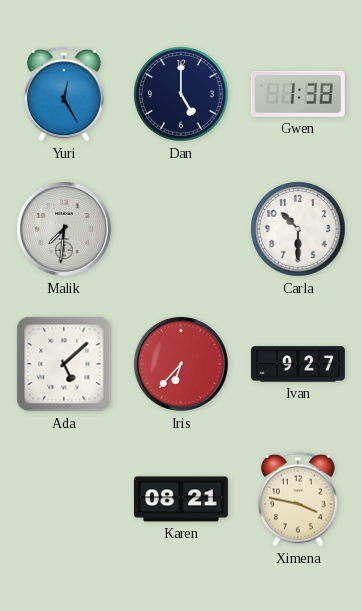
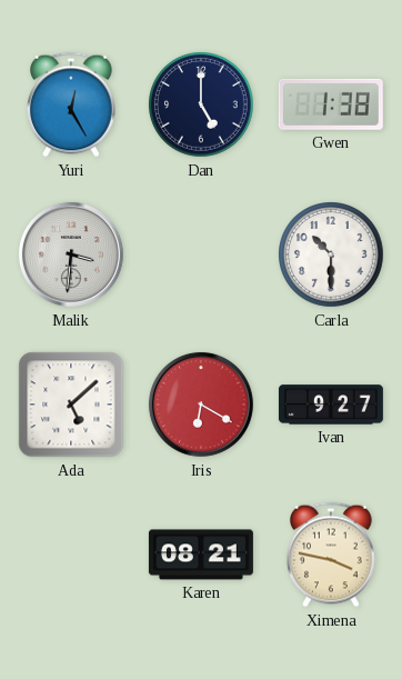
Malik: 7:31 -> 3:31 (71, 254)
Iris: 6:37 -> 6:20 (201, 405)
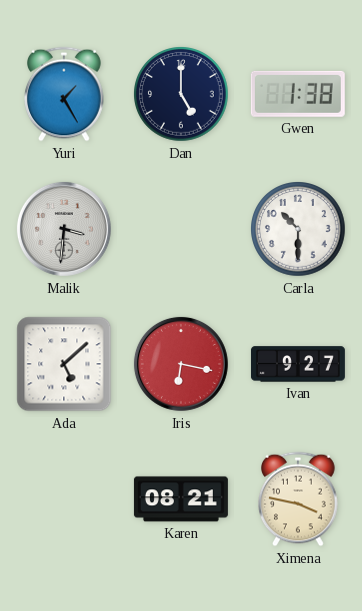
Yuri: 12:25 -> 1:25 (65, 94)
Iris: 6:20 -> 6:17 (181, 364)
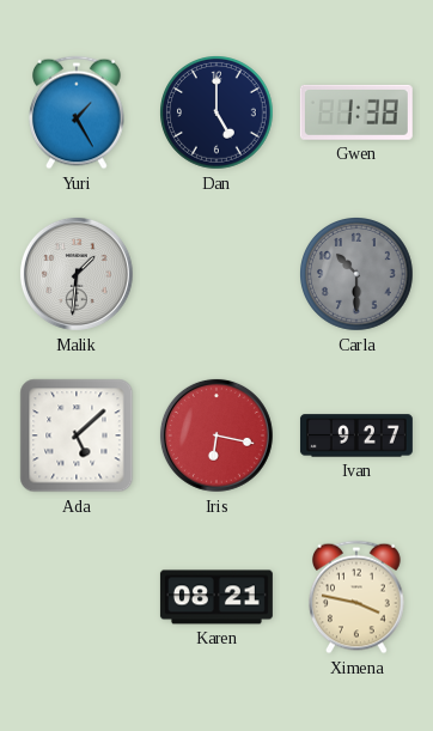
Malik: 3:31 -> 1:31 (77, 274)
Carla dial: white -> grey (358, 275)
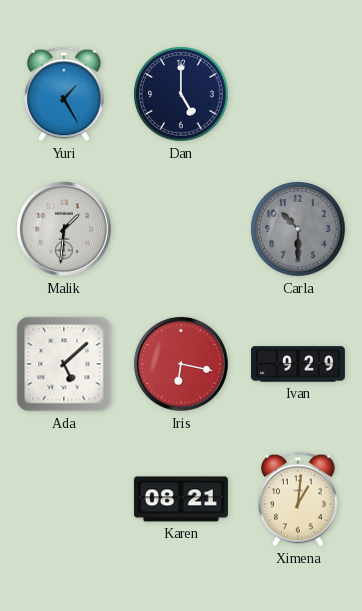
Gwen: 1:38 -> none (356, 112)
Ivan: 9:27 -> 9:29 (298, 364)
Ximena: 3:47 -> 1:01 (299, 499)
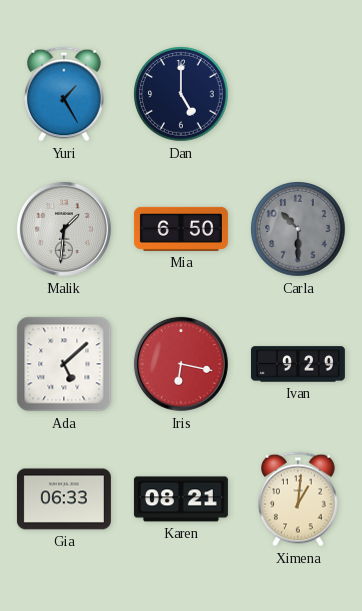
Mia: none -> 6:50 (181, 229)
Gia: none -> 06:33 (64, 499)
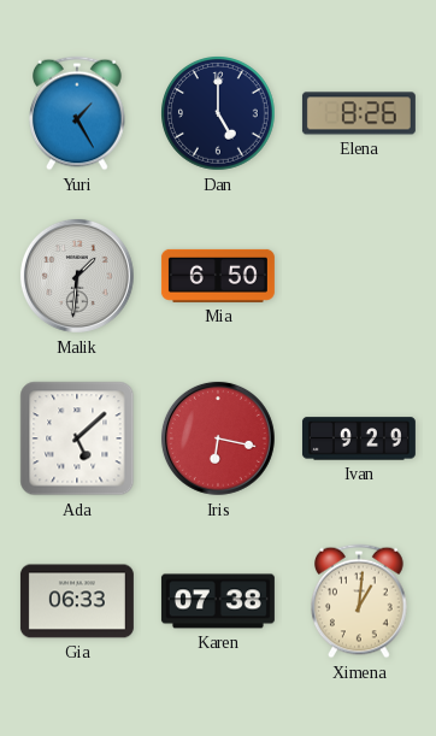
Elena: none -> 8:26 (359, 113)
Carla: 10:30 -> none (299, 230)
Karen: 08:21 -> 07:38 (218, 601)
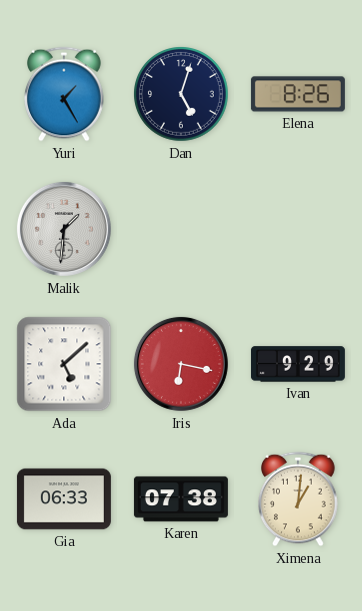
Dan: 5:00 -> 5:03 (182, 95)
Mia: 6:50 -> none (218, 276)
